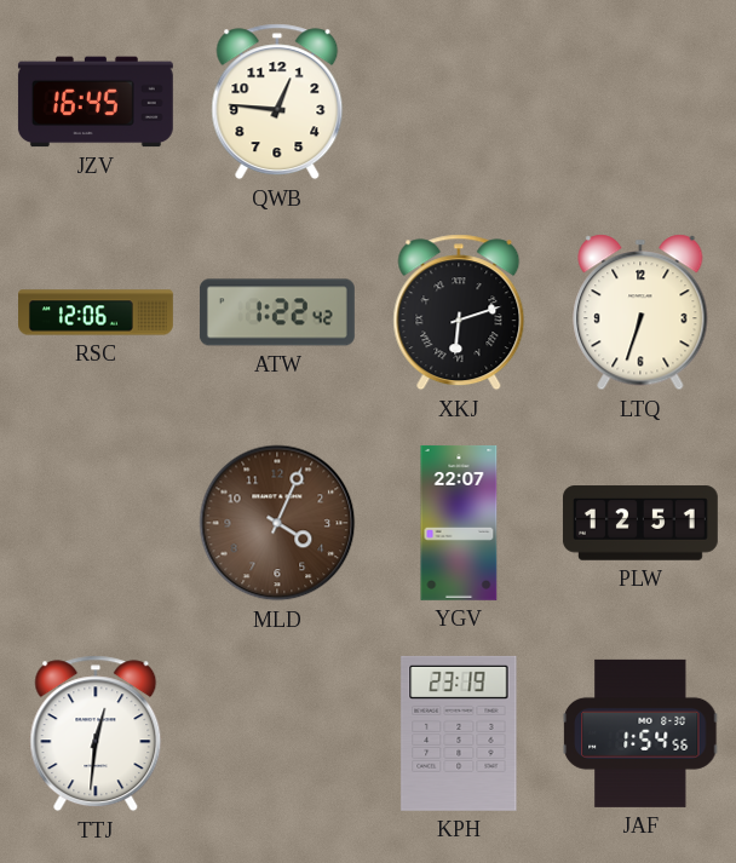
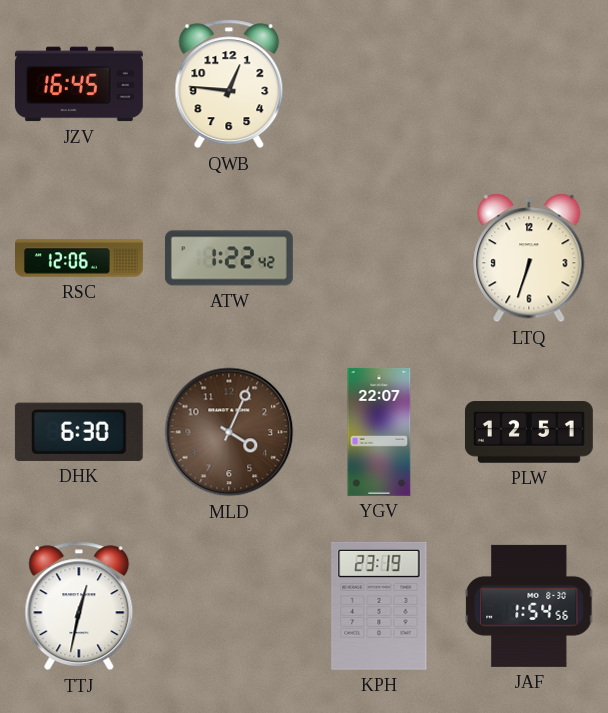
XKJ: 6:12 -> none (459, 312)
DHK: none -> 6:30 (79, 432)
TTJ: 12:31 -> 12:32 (79, 606)
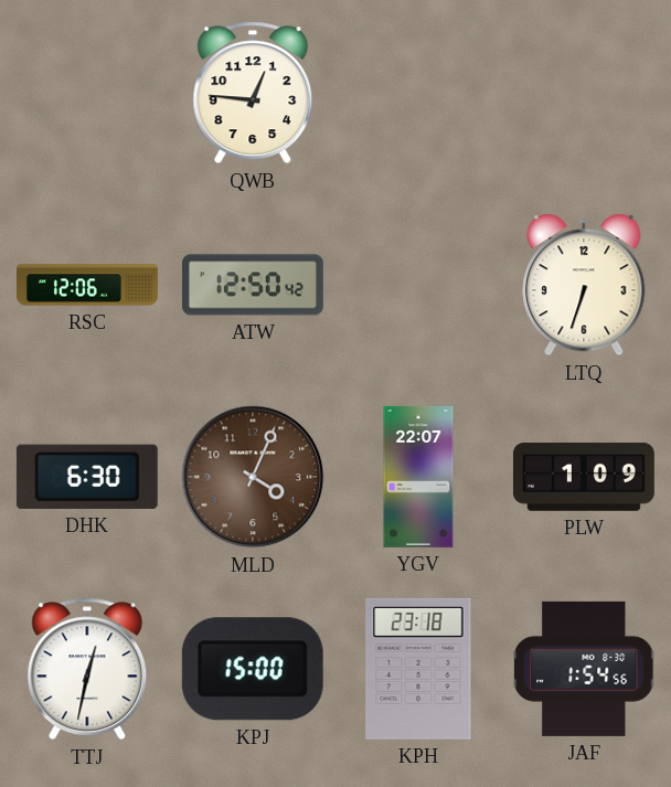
JZV: 16:45 -> none (79, 84)
ATW: 1:22 -> 12:50 (253, 285)
PLW: 12:51 -> 1:09 (584, 477)
KPJ: none -> 15:00 (253, 669)
KPH: 23:19 -> 23:18 (418, 669)
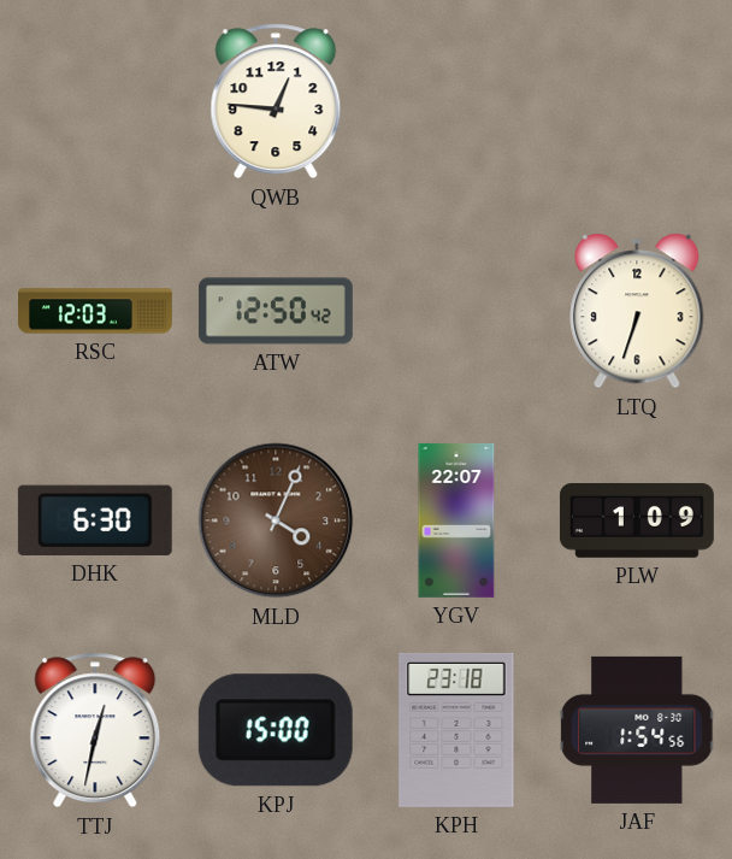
RSC: 12:06 -> 12:03 (96, 311)
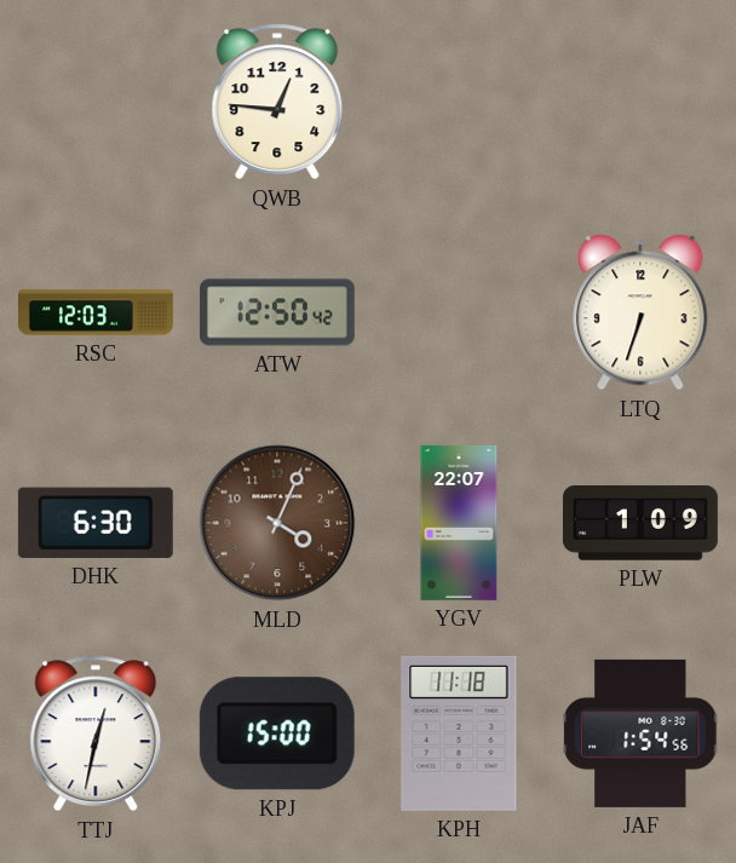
KPH: 23:18 -> 11:18 (459, 733)
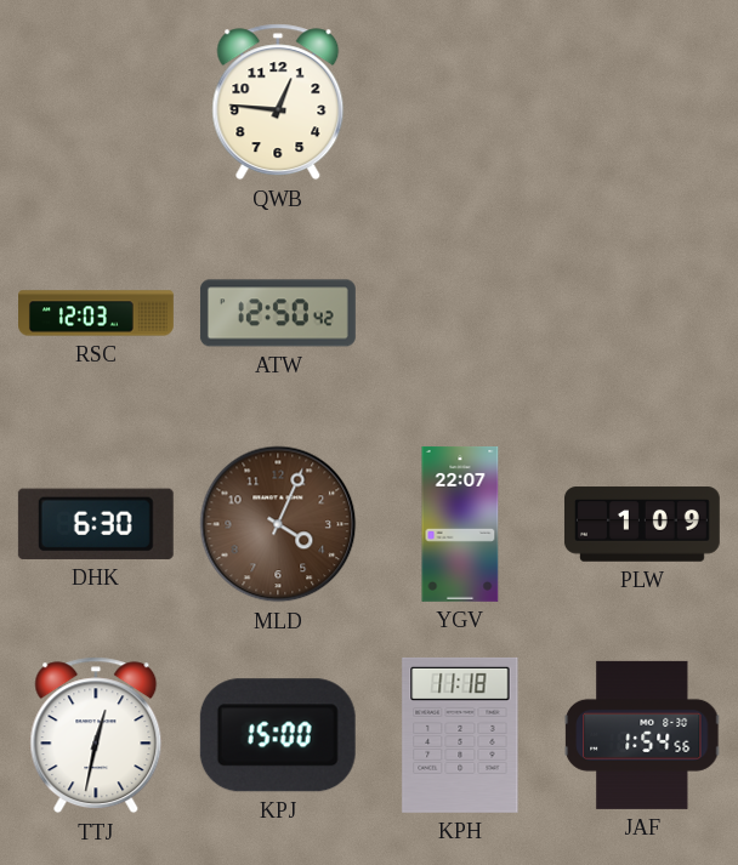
LTQ: 6:33 -> none (640, 312)
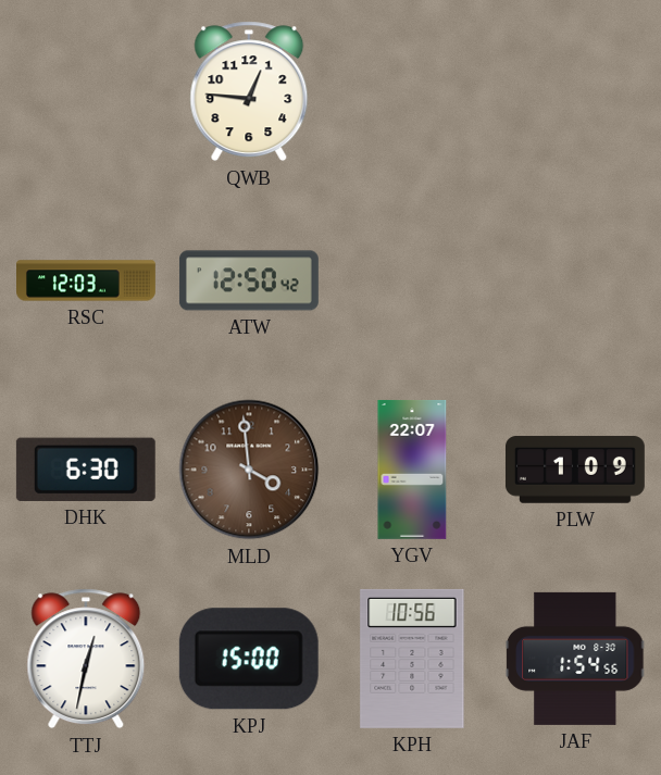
MLD: 4:04 -> 3:59 (249, 470)
KPH: 11:18 -> 10:56 (412, 659)
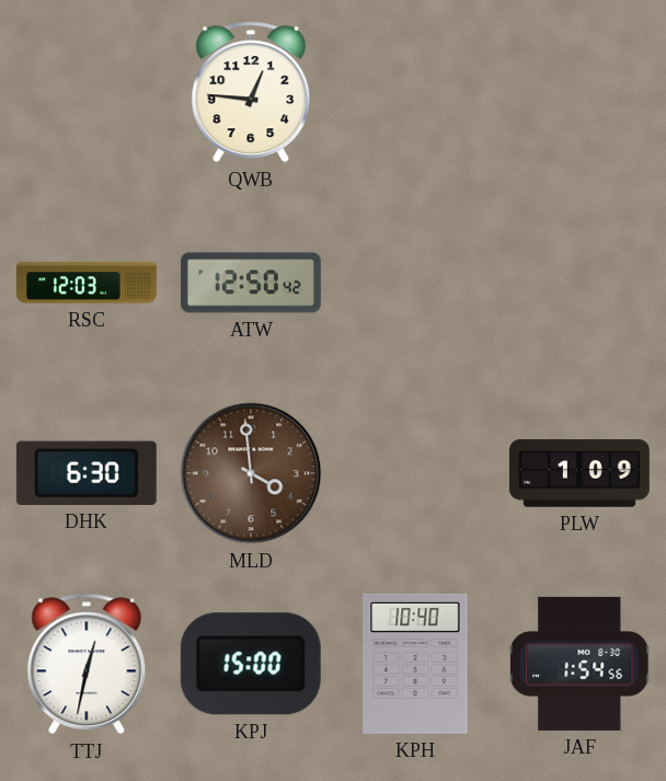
YGV: 22:07 -> none (412, 470)
KPH: 10:56 -> 10:40 (415, 664)
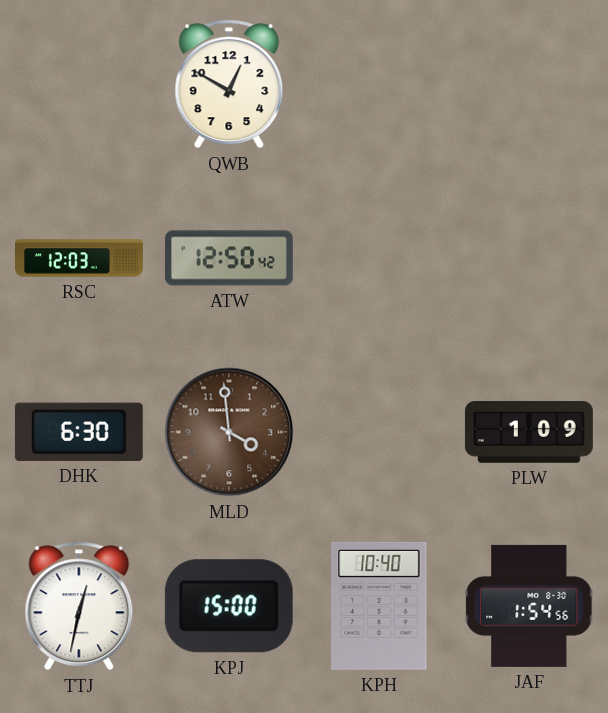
QWB: 12:46 -> 12:50 (229, 84)
